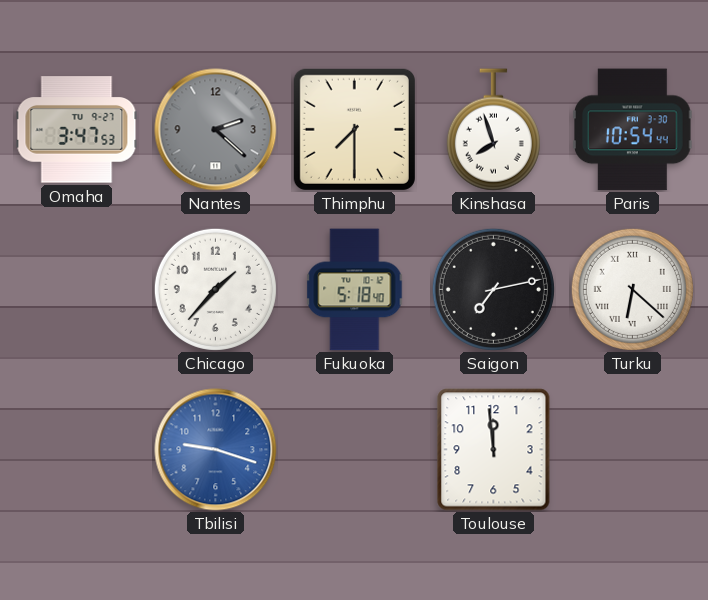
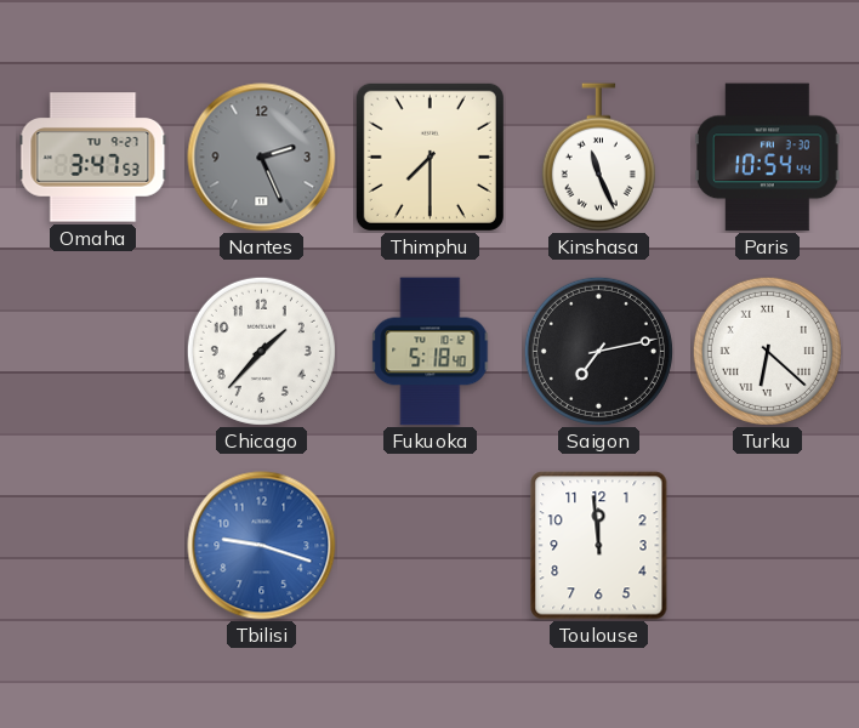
Nantes: 2:22 -> 2:26 (262, 158)
Kinshasa: 7:57 -> 11:26 (598, 158)
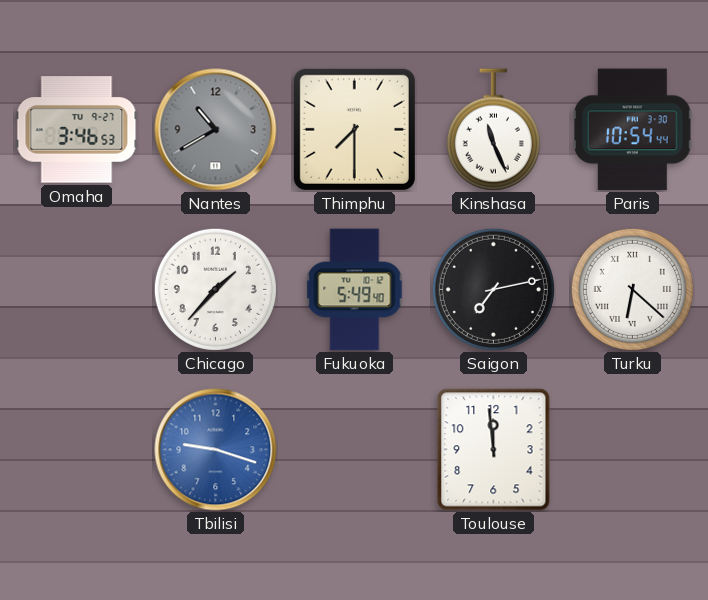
Omaha: 3:47 -> 3:46 (77, 130)
Nantes: 2:26 -> 10:40 (216, 130)
Fukuoka: 5:18 -> 5:49 (355, 290)
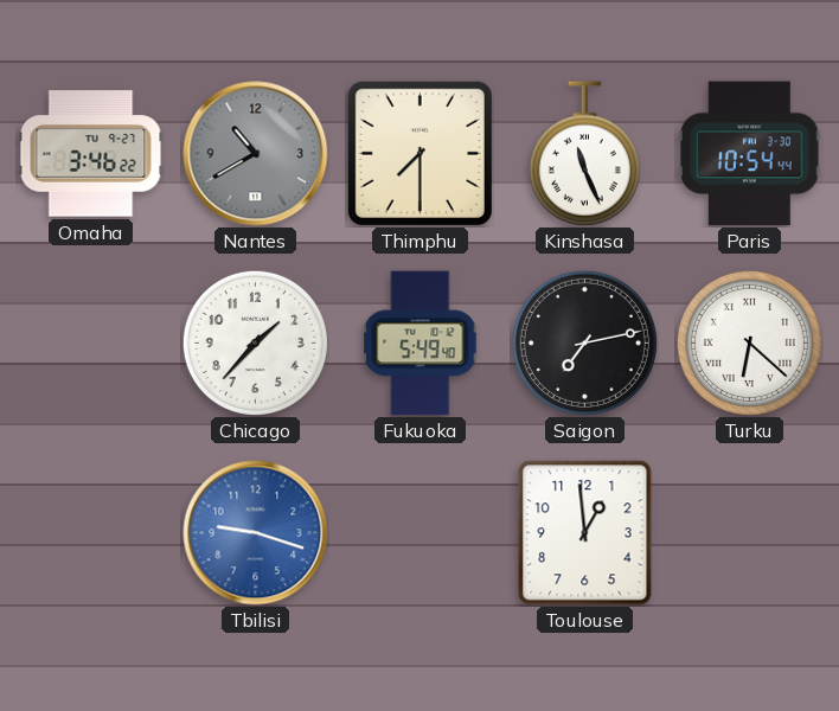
Omaha: 3:46:53 -> 3:46:22 (91, 154)
Toulouse: 11:59 -> 12:59 (585, 533)
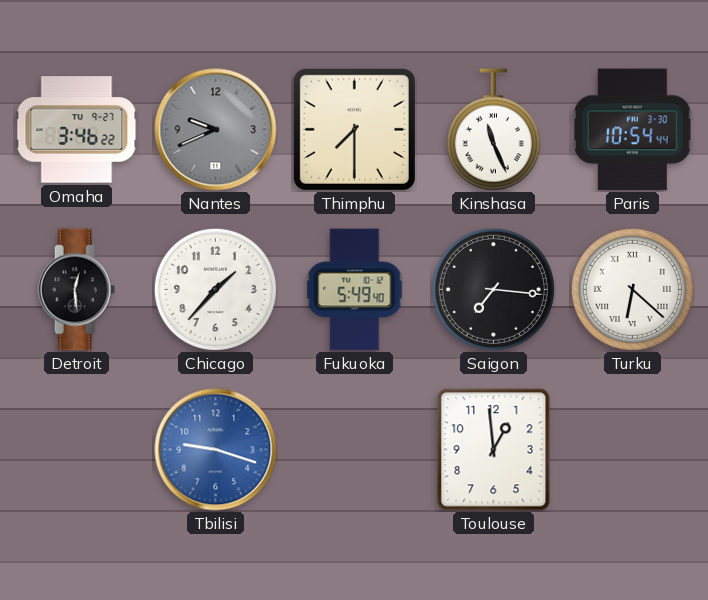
Nantes: 10:40 -> 9:41 (216, 130)
Detroit: none -> 12:29 (77, 290)
Saigon: 7:13 -> 7:16 (493, 289)
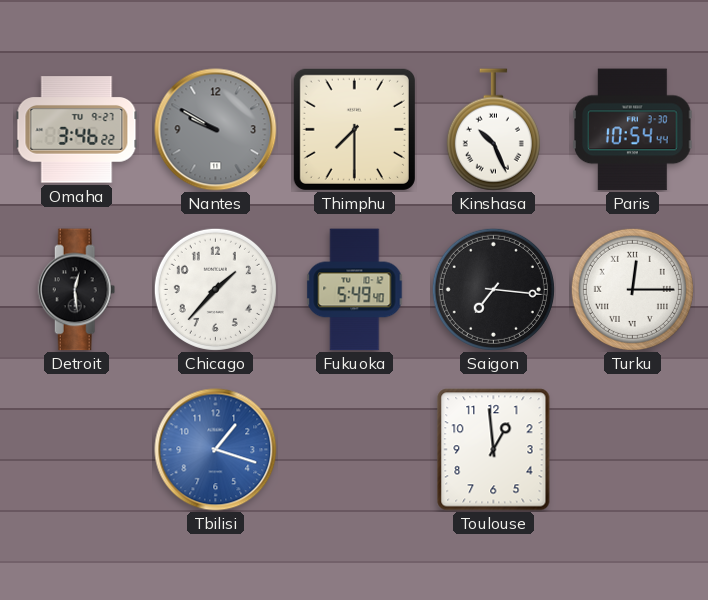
Nantes: 9:41 -> 9:50 (216, 130)
Kinshasa: 11:26 -> 10:26 (493, 130)
Turku: 6:22 -> 12:15 (632, 289)
Tbilisi: 9:18 -> 1:18 (216, 450)
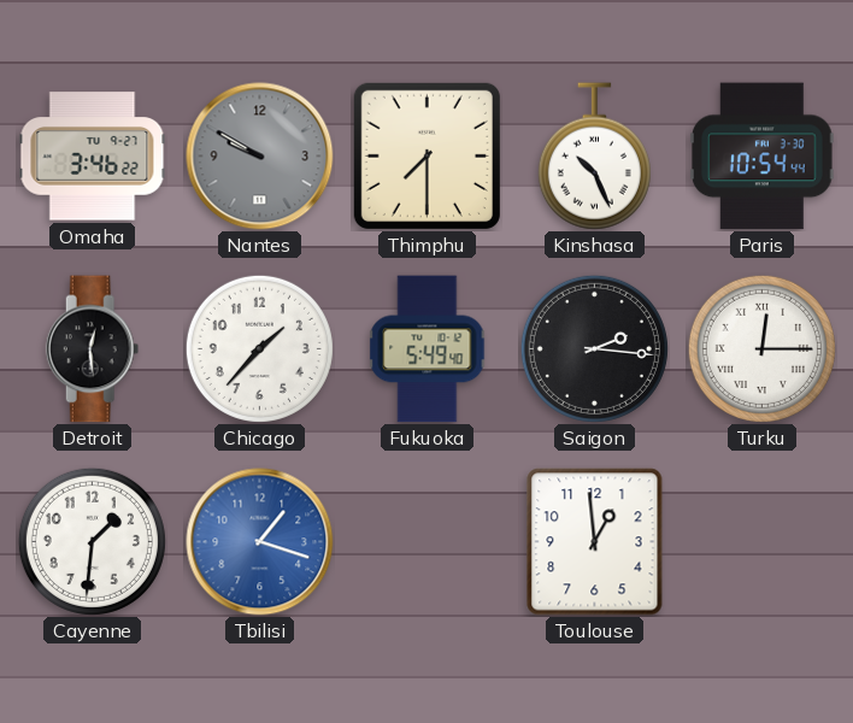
Saigon: 7:16 -> 2:16 (594, 348)
Cayenne: none -> 1:31 (92, 541)
